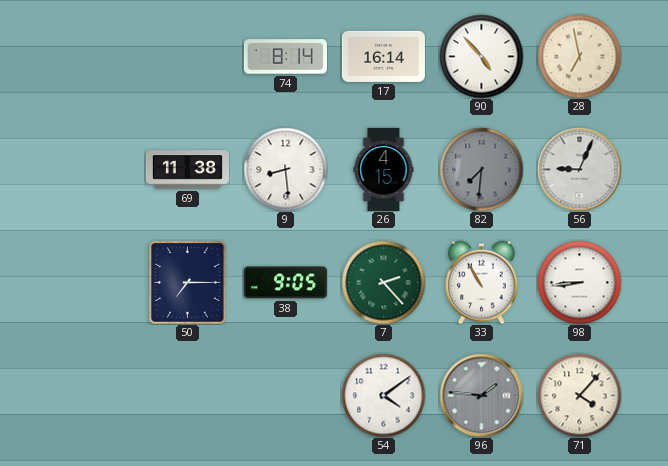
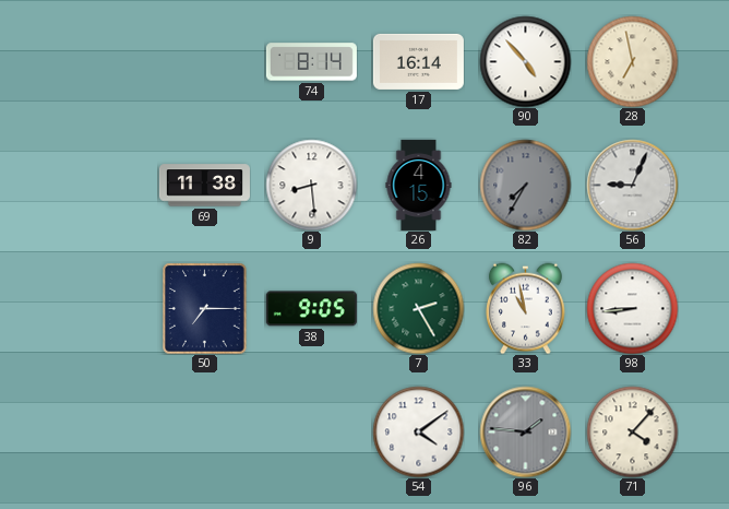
82: 7:31 -> 7:35 (525, 185)
7: 2:23 -> 2:25 (418, 308)
33: 10:55 -> 10:58 (526, 308)
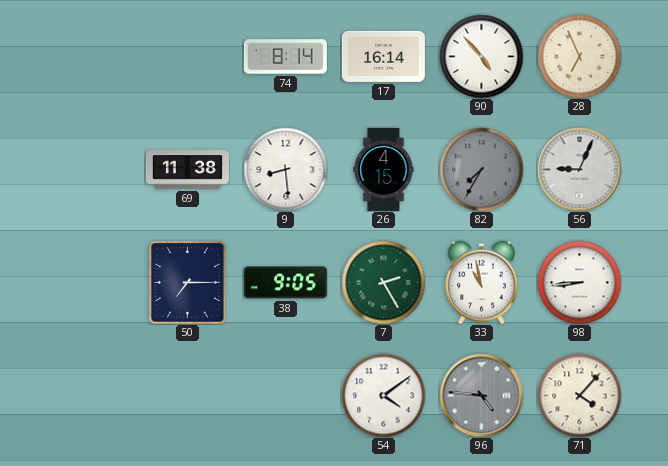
28: 6:58 -> 6:56 (579, 56)
96: 1:46 -> 4:46 (481, 395)
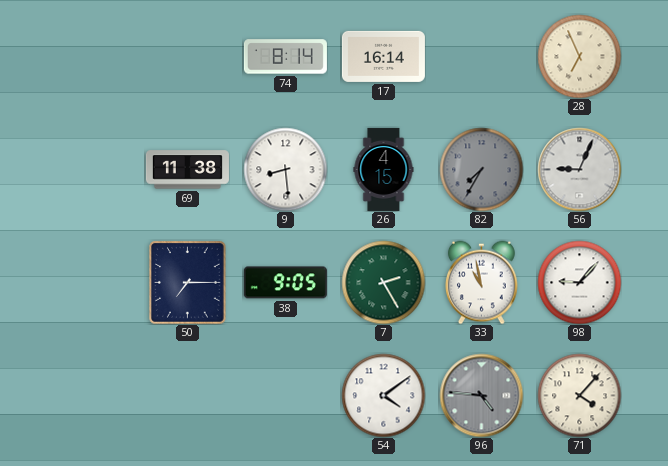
90: 4:53 -> none (481, 56)
98: 8:44 -> 9:07 (579, 282)
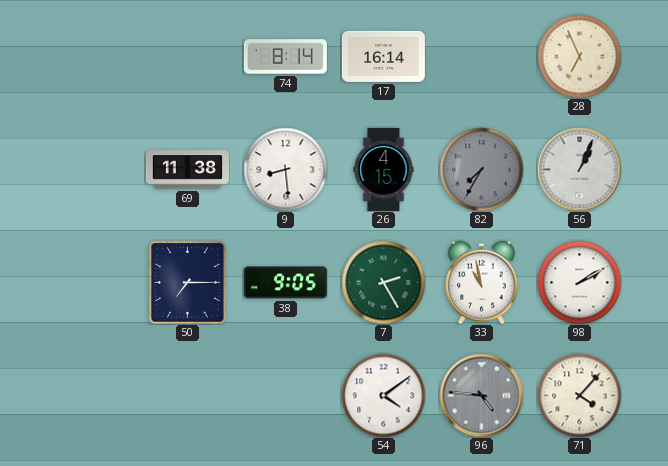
56: 9:04 -> 1:04 (579, 169)
98: 9:07 -> 2:10 (579, 282)
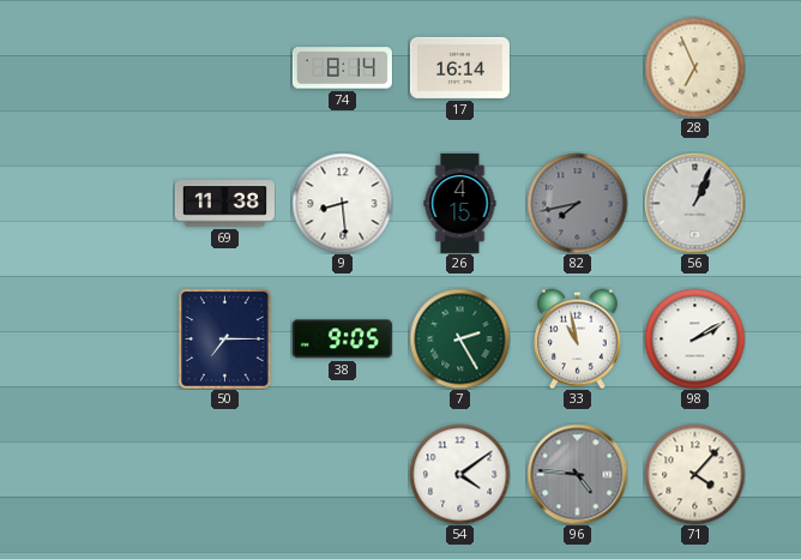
82: 7:35 -> 7:43 (577, 203)
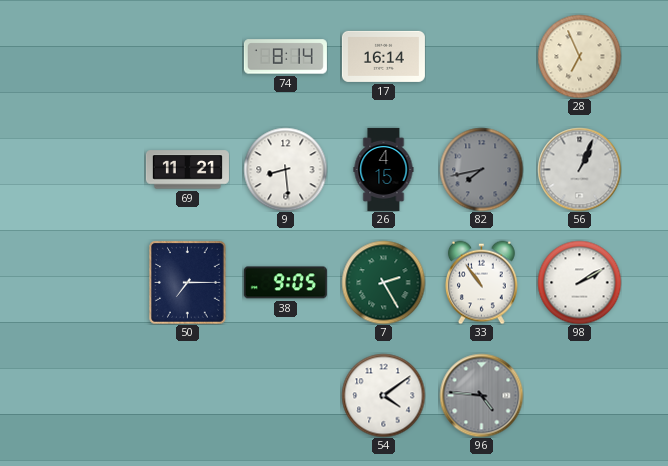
69: 11:38 -> 11:21 (187, 170)
33: 10:58 -> 10:54 (482, 282)
71: 4:07 -> none (694, 474)
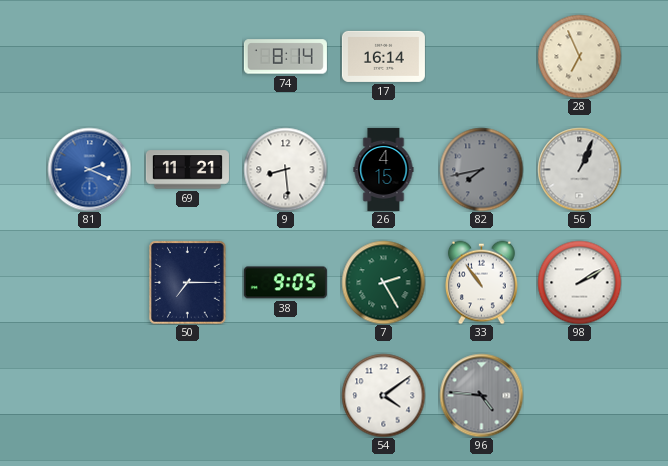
81: none -> 2:19 (89, 169)
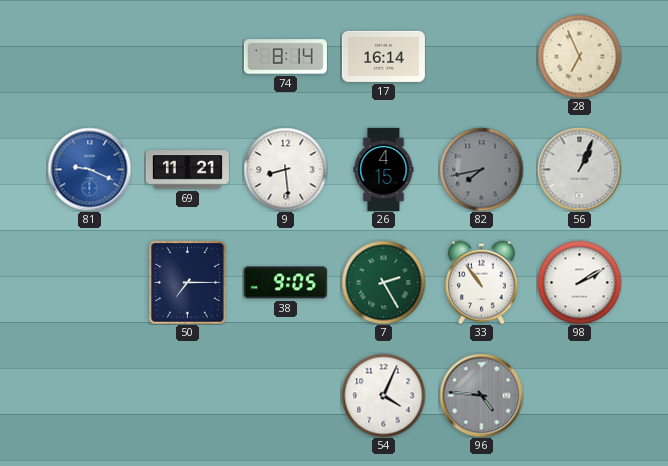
81: 2:19 -> 9:19 (89, 169)
54: 4:09 -> 4:04 (383, 395)
